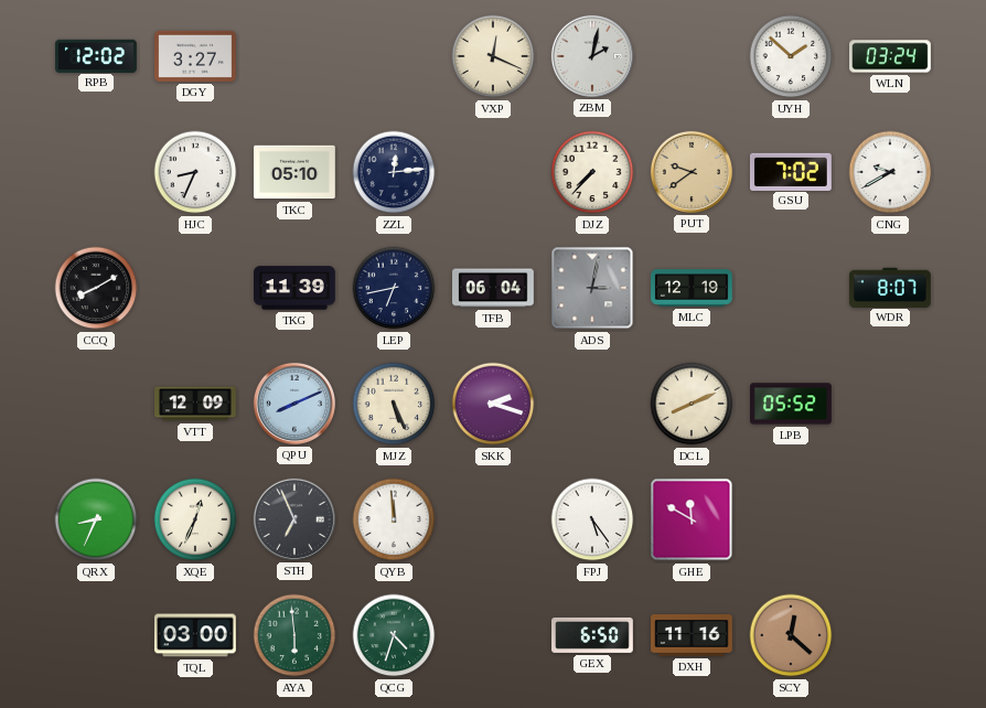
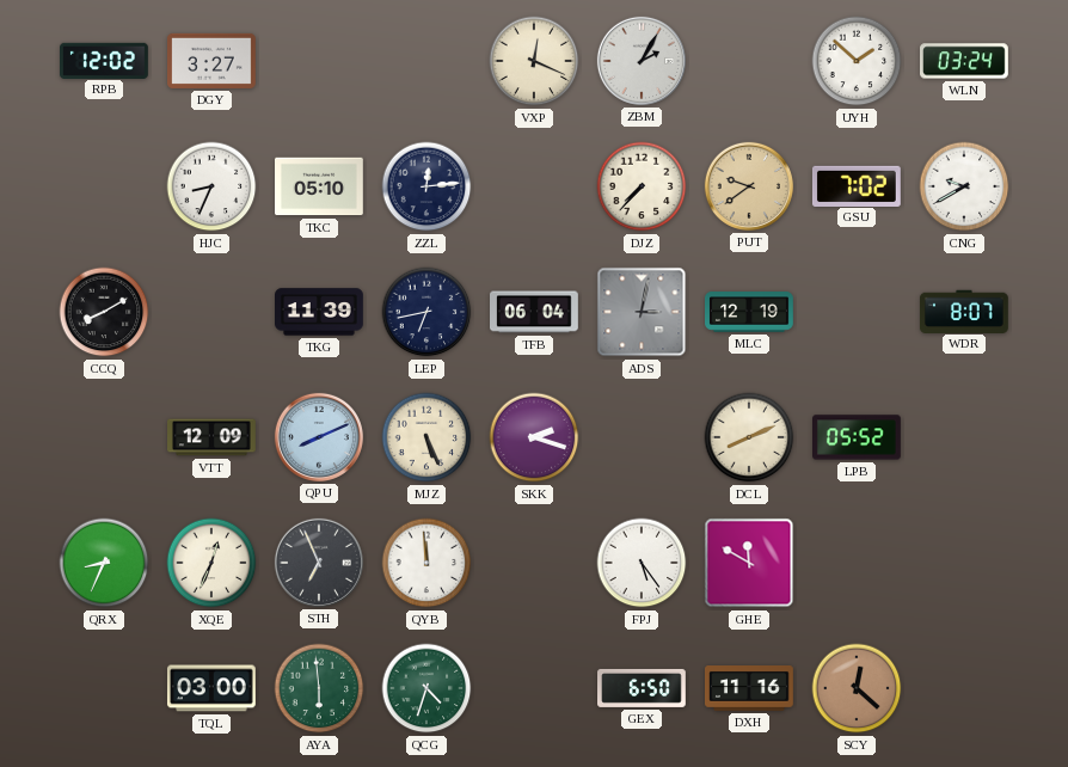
ZBM: 2:02 -> 2:05 (642, 61)
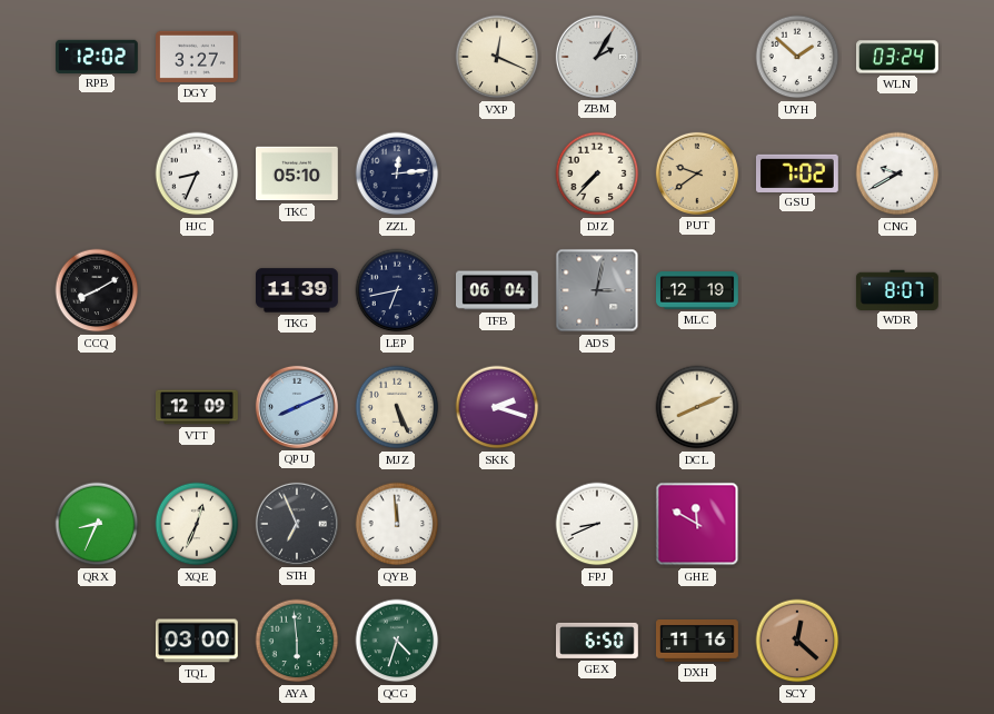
LPB: 05:52 -> none (858, 437)
FPJ: 5:24 -> 8:41 (597, 524)
